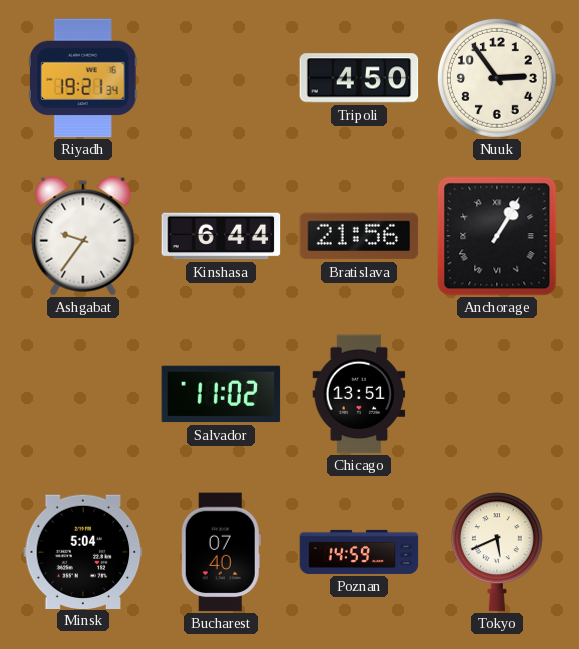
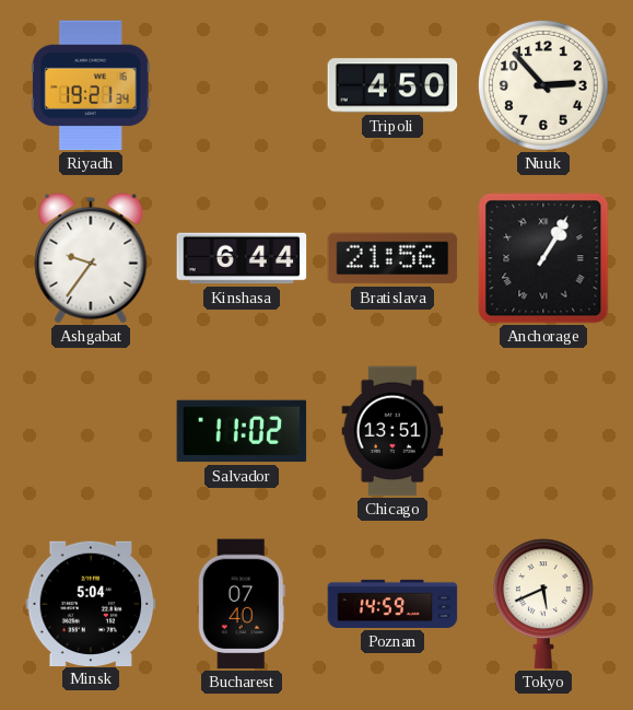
Nuuk: 2:54 -> 2:53 (543, 85)
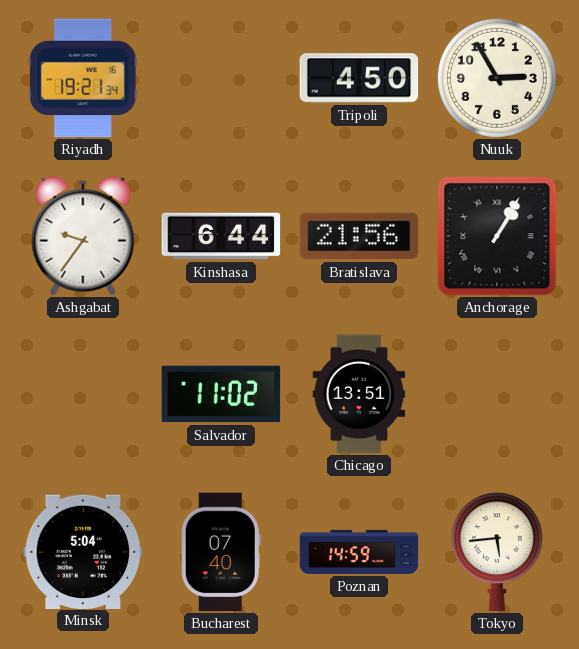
Nuuk: 2:53 -> 2:55 (497, 78)
Tokyo: 5:41 -> 5:44 (497, 552)
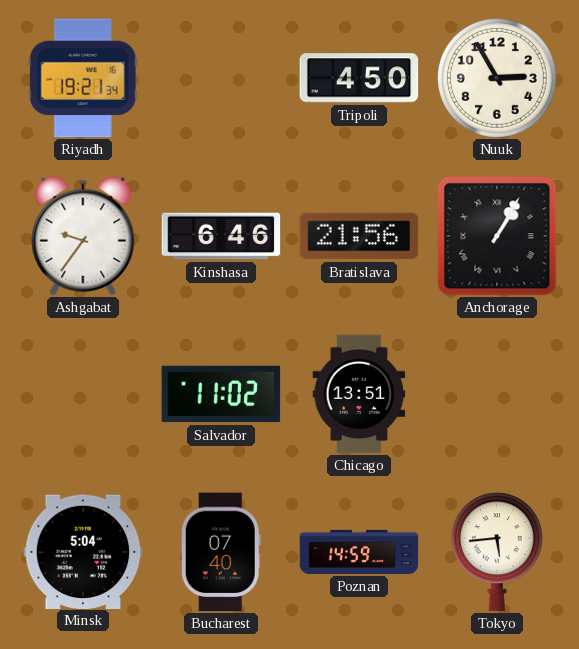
Kinshasa: 6:44 -> 6:46 (221, 236)
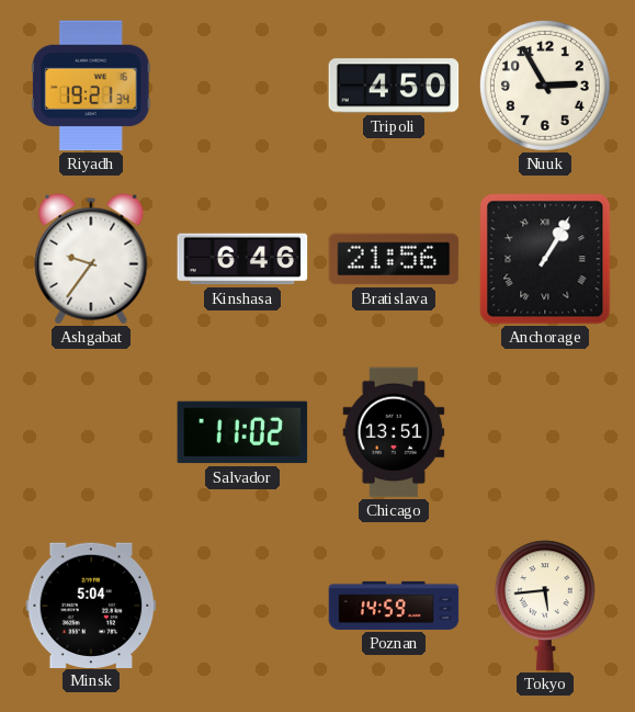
Bucharest: 07:40 -> none (221, 552)
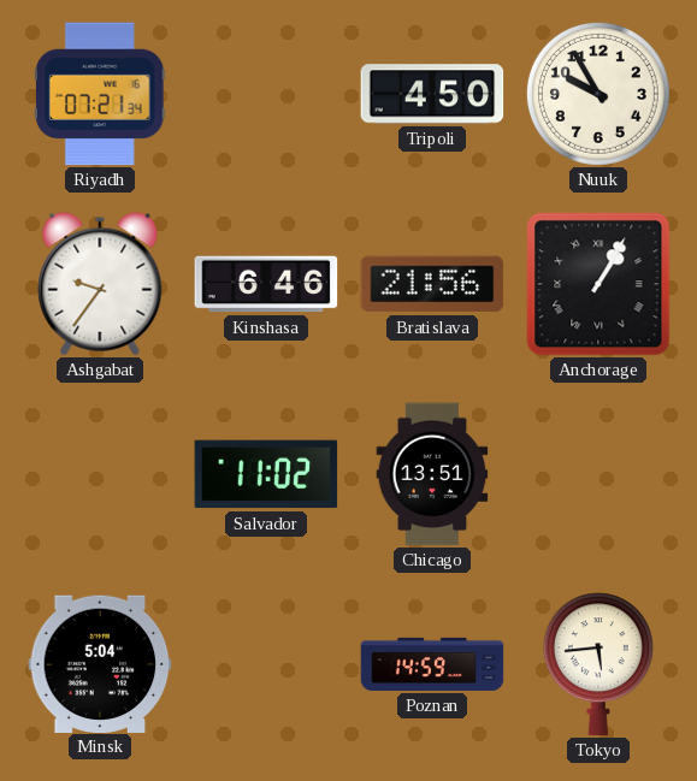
Riyadh: 19:21 -> 07:21 (100, 94)
Nuuk: 2:55 -> 9:55 (598, 94)
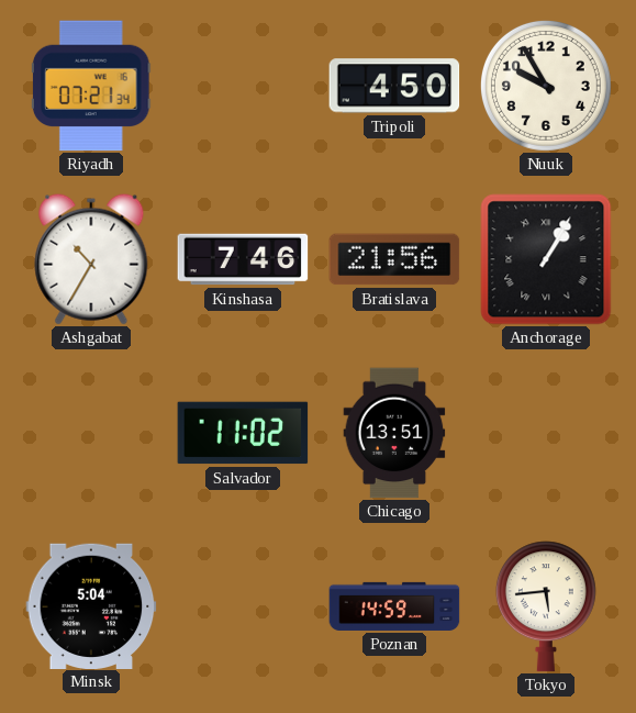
Ashgabat: 9:36 -> 10:35 (91, 259)
Kinshasa: 6:46 -> 7:46 (243, 259)
